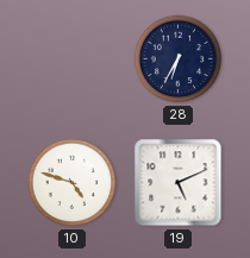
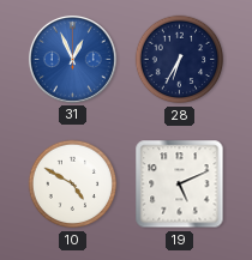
31: none -> 12:56 (72, 59)
10: 4:48 -> 4:50 (73, 185)
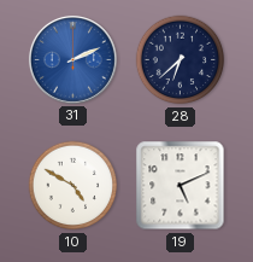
31: 12:56 -> 2:11 (72, 59)
28: 6:35 -> 6:38 (181, 60)
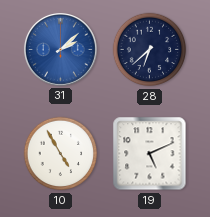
31: 2:11 -> 2:08 (60, 49)
10: 4:50 -> 4:55 (61, 154)
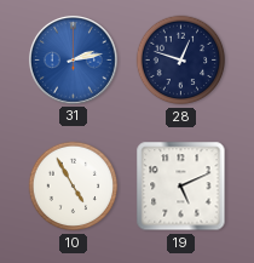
31: 2:08 -> 2:13 (73, 59)
28: 6:38 -> 12:48 (181, 61)
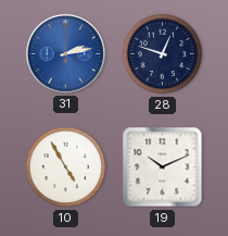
19: 5:11 -> 10:11 (163, 167)
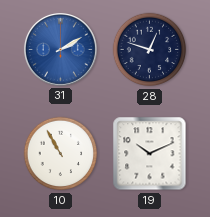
31: 2:13 -> 2:10 (60, 49)
10: 4:55 -> 10:55 (61, 154)
